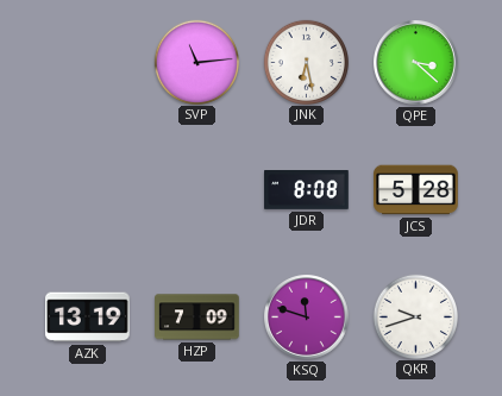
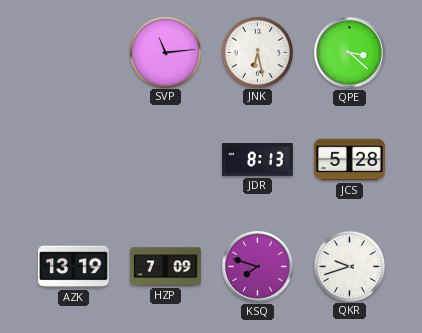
JDR: 8:08 -> 8:13 (258, 160)
KSQ: 11:48 -> 7:48 (258, 267)
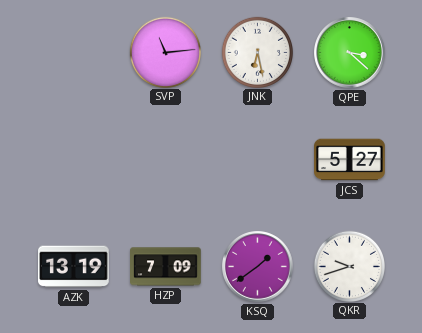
JDR: 8:13 -> none (258, 160)
JCS: 5:28 -> 5:27 (350, 160)
KSQ: 7:48 -> 1:39 (258, 267)
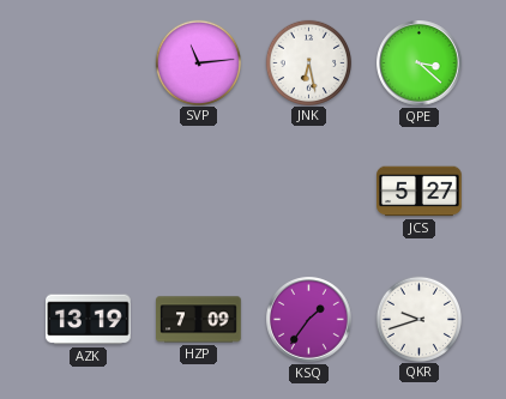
KSQ: 1:39 -> 1:36 (309, 320)
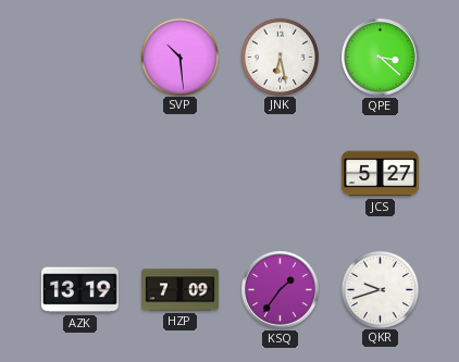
SVP: 11:14 -> 10:29 (179, 57)
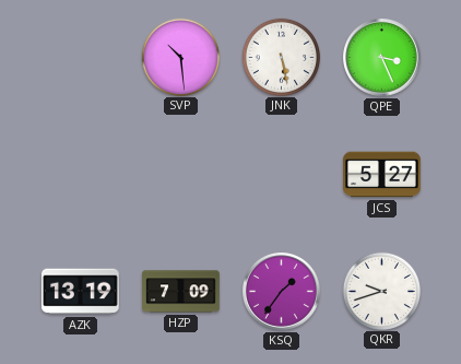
JNK: 6:28 -> 5:28 (281, 57)
QPE: 3:22 -> 3:26 (382, 58)
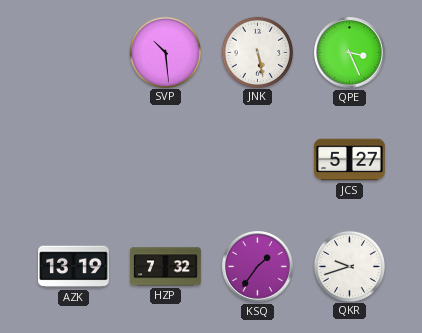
HZP: 7:09 -> 7:32 (166, 267)
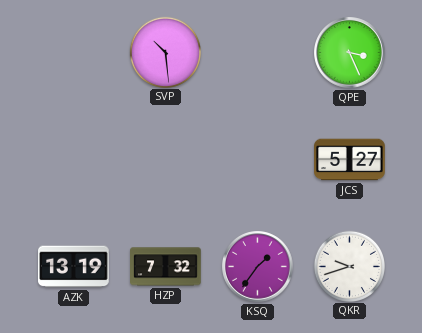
JNK: 5:28 -> none (257, 52)
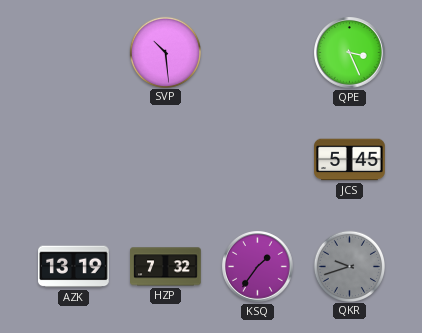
JCS: 5:27 -> 5:45 (350, 160)
QKR dial: white -> grey (349, 266)
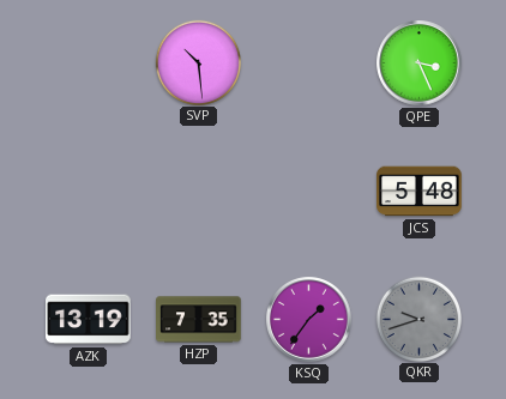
JCS: 5:45 -> 5:48 (420, 192)
HZP: 7:32 -> 7:35 (199, 320)
